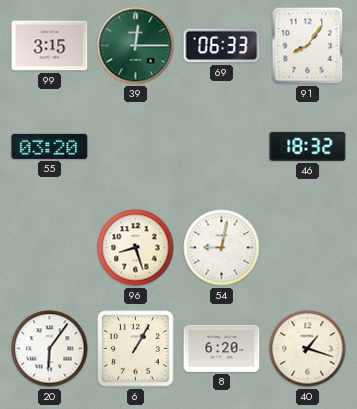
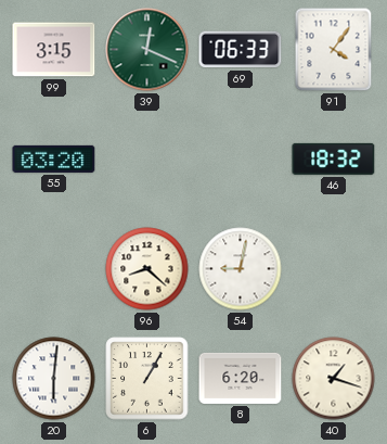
39: 12:15 -> 12:19 (147, 50)
91: 8:06 -> 4:06 (334, 50)
96: 8:27 -> 8:22 (147, 269)
20: 6:06 -> 6:01 (54, 379)
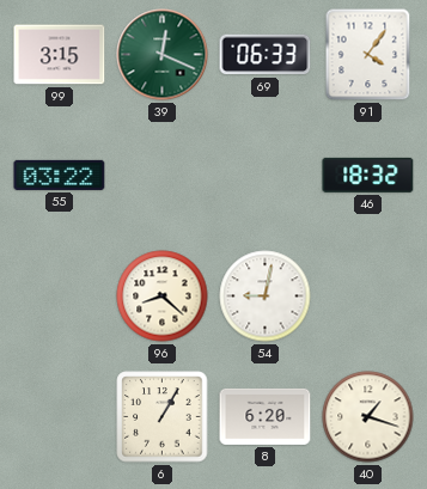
55: 03:20 -> 03:22 (60, 175)
20: 6:01 -> none (54, 379)
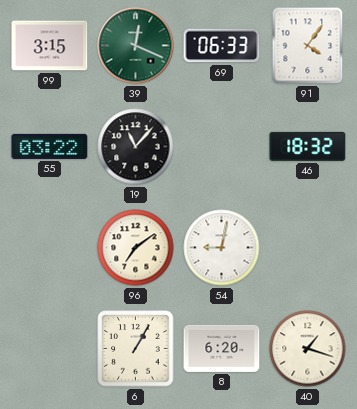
19: none -> 11:07 (136, 147)
96: 8:22 -> 7:09 (136, 248)
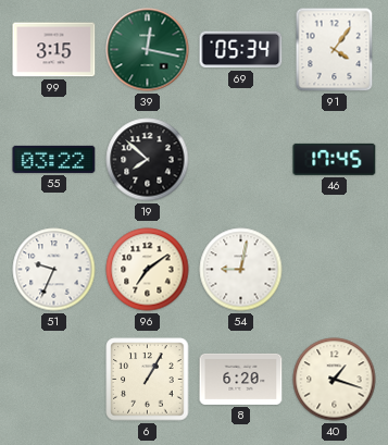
39: 12:19 -> 12:17 (148, 50)
69: 06:33 -> 05:34 (241, 50)
19: 11:07 -> 7:52 (148, 160)
46: 18:32 -> 17:45 (335, 159)
51: none -> 9:34 (54, 270)
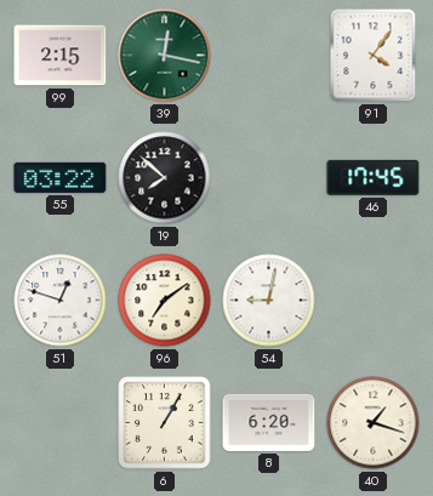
99: 3:15 -> 2:15 (61, 56)
69: 05:34 -> none (241, 50)
51: 9:34 -> 12:48 (61, 301)
